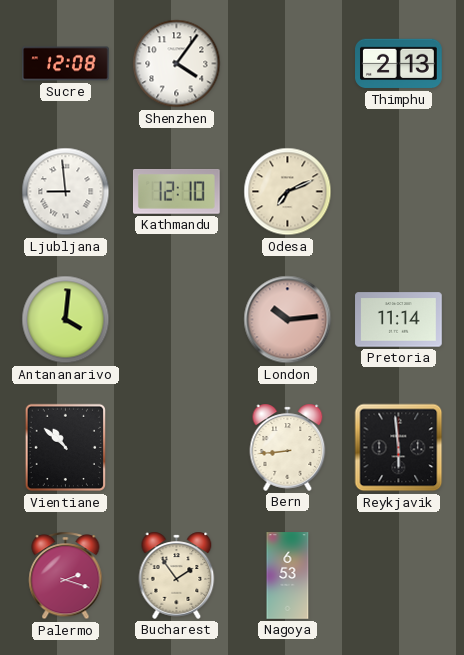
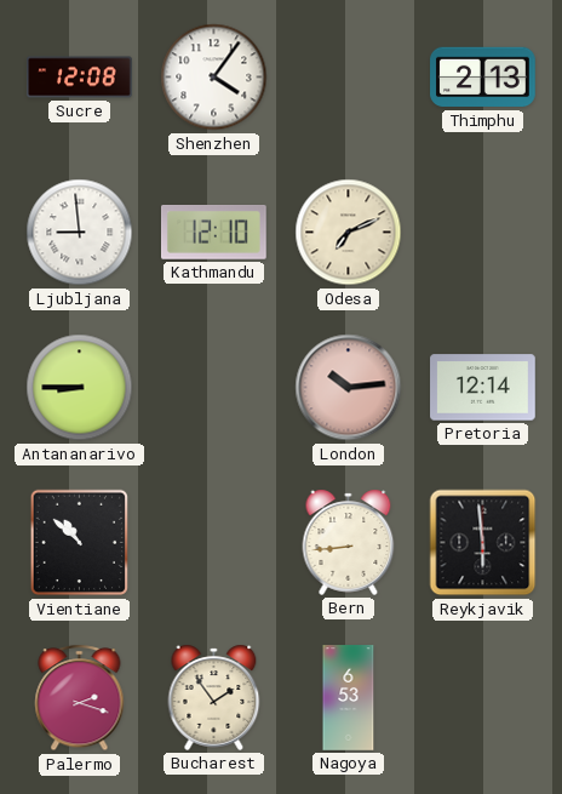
Antananarivo: 4:01 -> 8:45 (80, 388)
Pretoria: 11:14 -> 12:14 (483, 388)
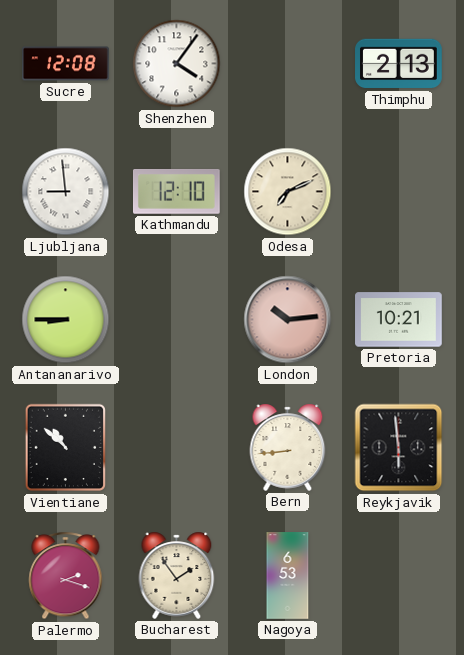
Pretoria: 12:14 -> 10:21 (399, 320)
